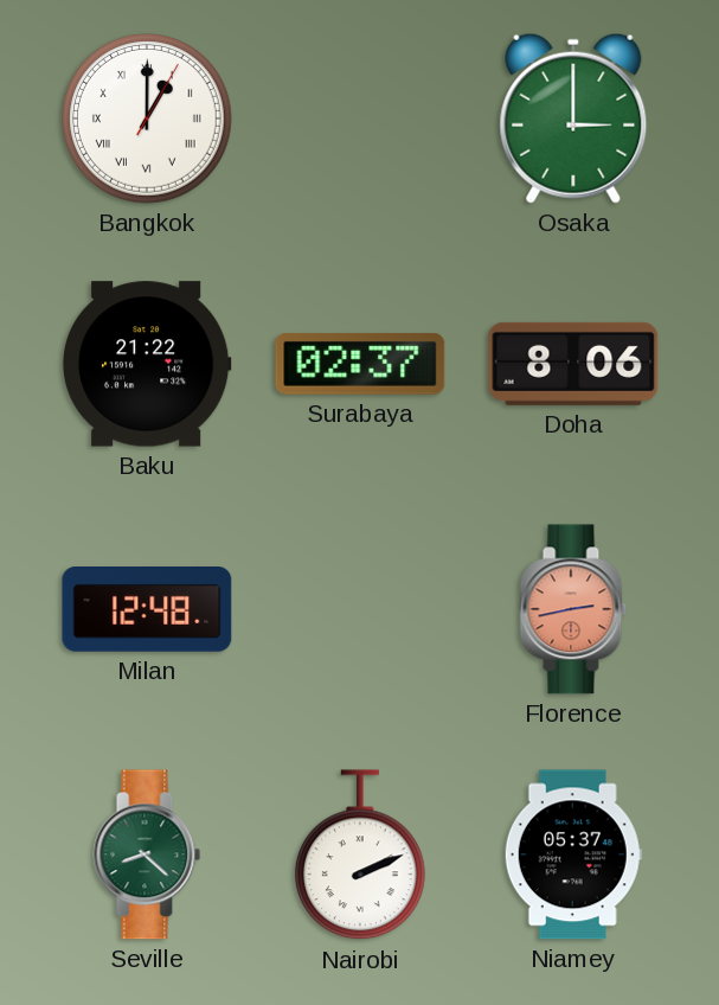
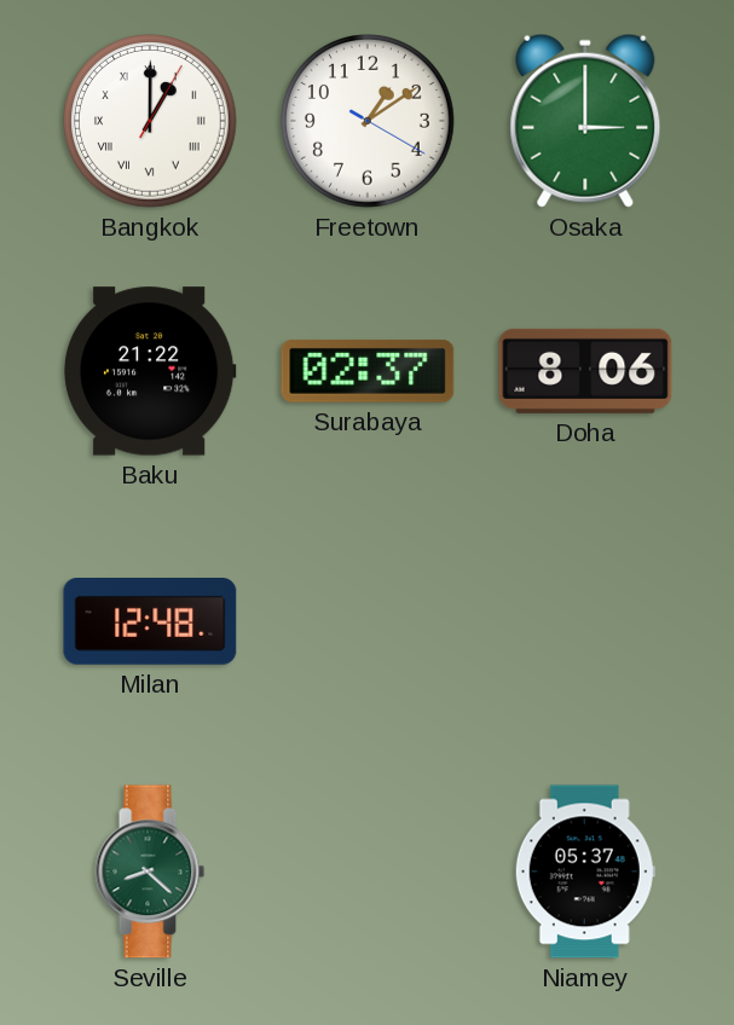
Freetown: none -> 1:09 (369, 122)
Florence: 2:43 -> none (573, 609)
Nairobi: 2:11 -> none (360, 856)
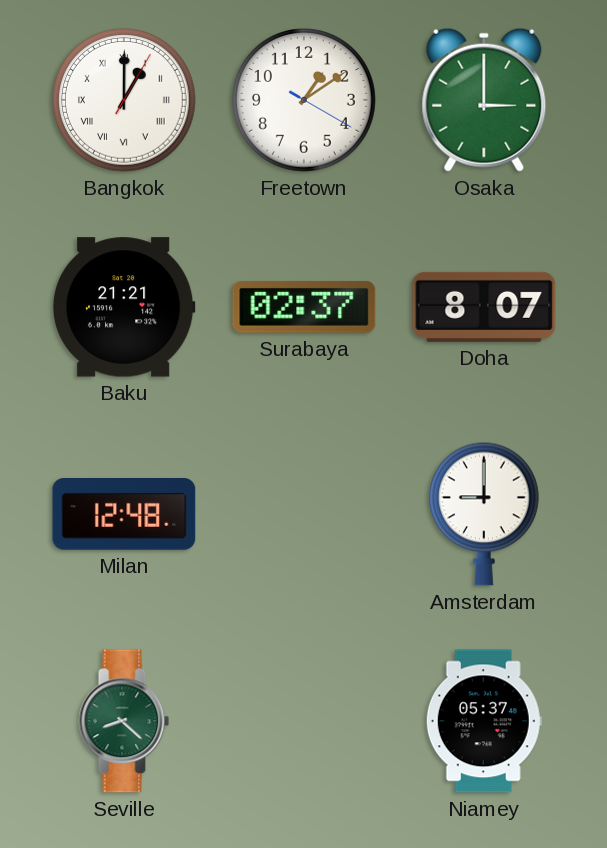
Baku: 21:22 -> 21:21 (124, 307)
Doha: 8:06 -> 8:07 (484, 307)
Amsterdam: none -> 9:00 (484, 514)
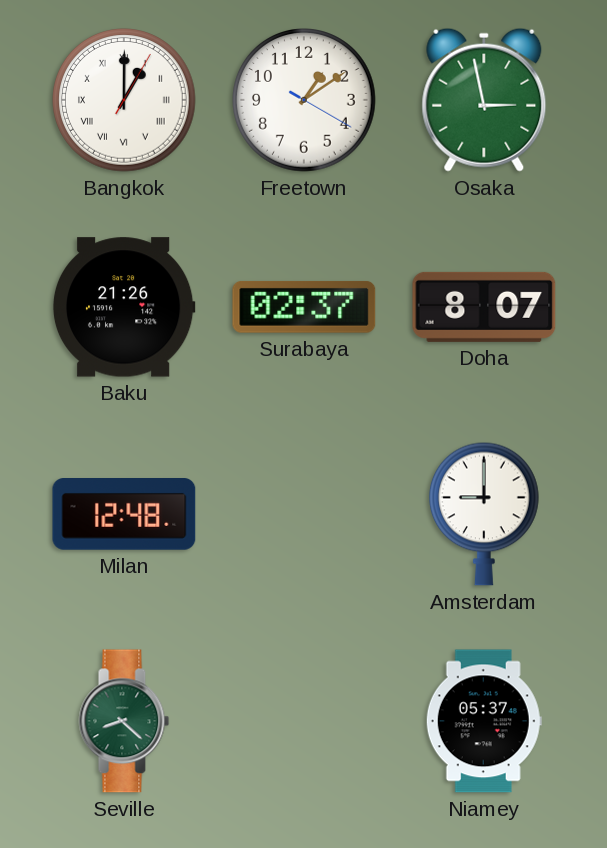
Osaka: 3:00 -> 2:58 (484, 100)
Baku: 21:21 -> 21:26 (124, 307)
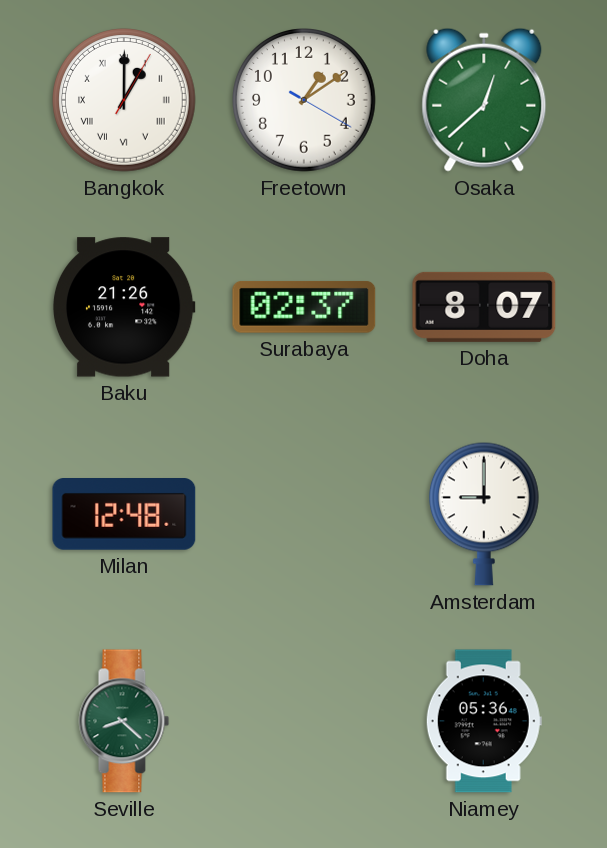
Osaka: 2:58 -> 12:38 (484, 100)
Niamey: 05:37 -> 05:36 (484, 721)
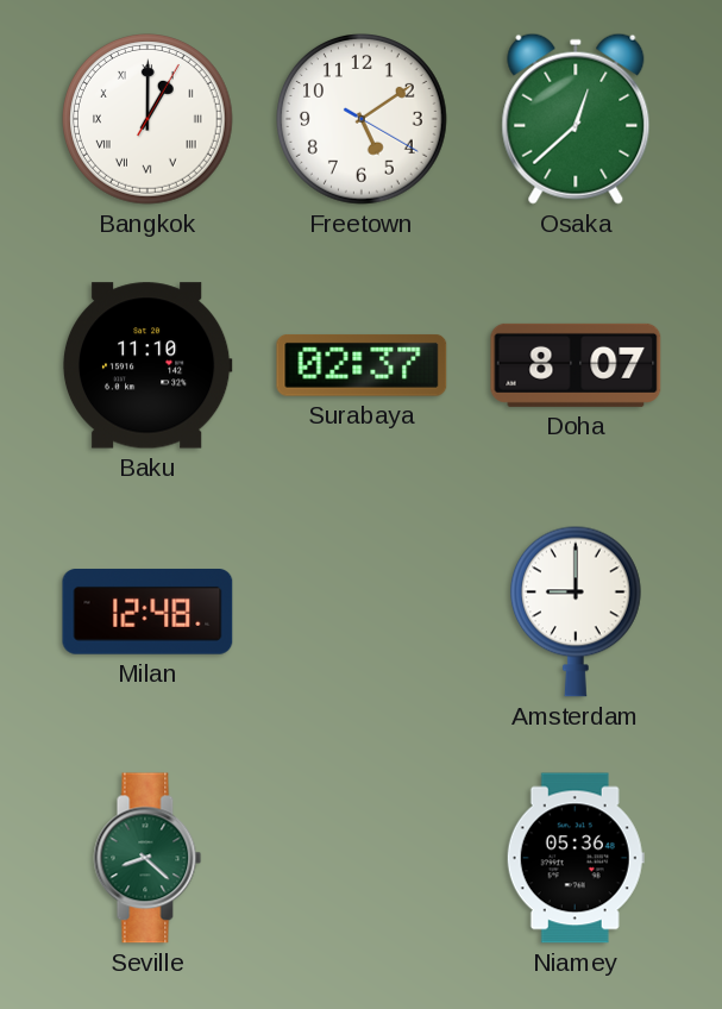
Freetown: 1:09 -> 5:09 (363, 120)
Baku: 21:26 -> 11:10 (147, 365)
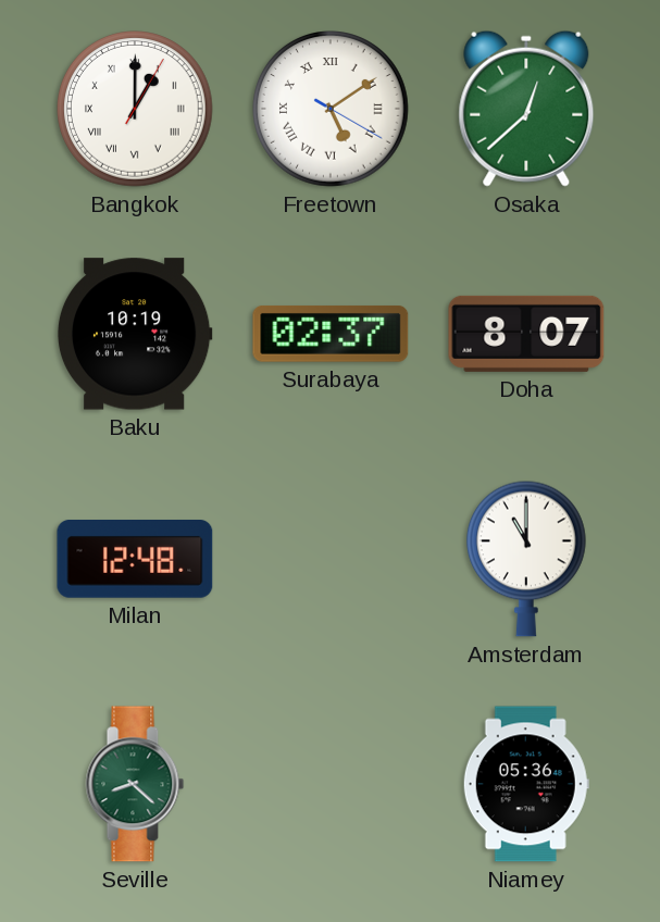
Freetown numerals: Arabic -> Roman (332, 110)
Baku: 11:10 -> 10:19 (135, 334)
Amsterdam: 9:00 -> 11:00 (526, 559)
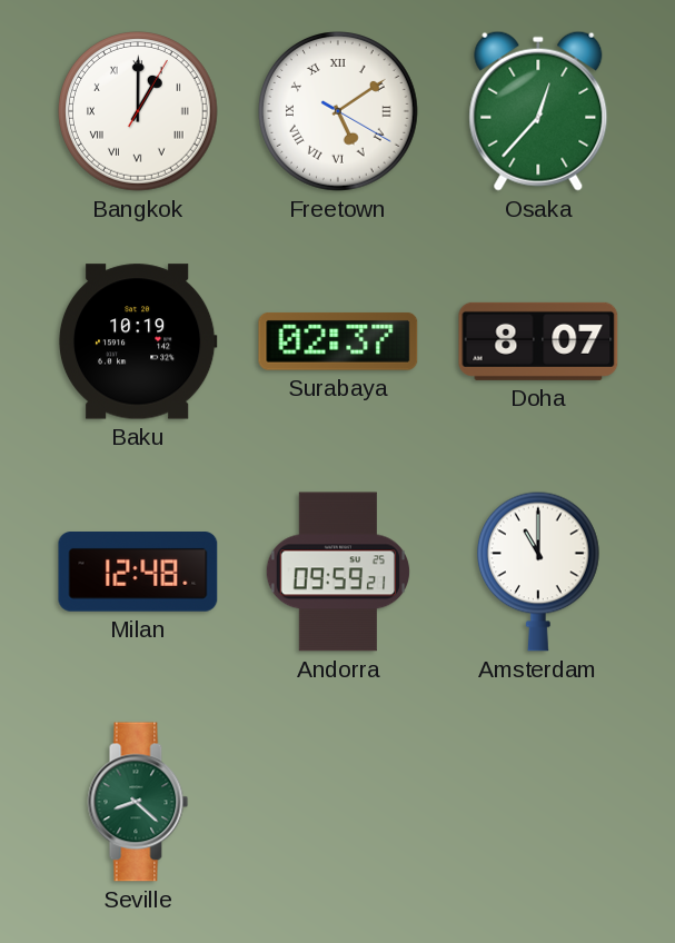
Osaka: 12:38 -> 12:37 (538, 111)
Andorra: none -> 09:59 (338, 572)
Niamey: 05:36 -> none (526, 784)
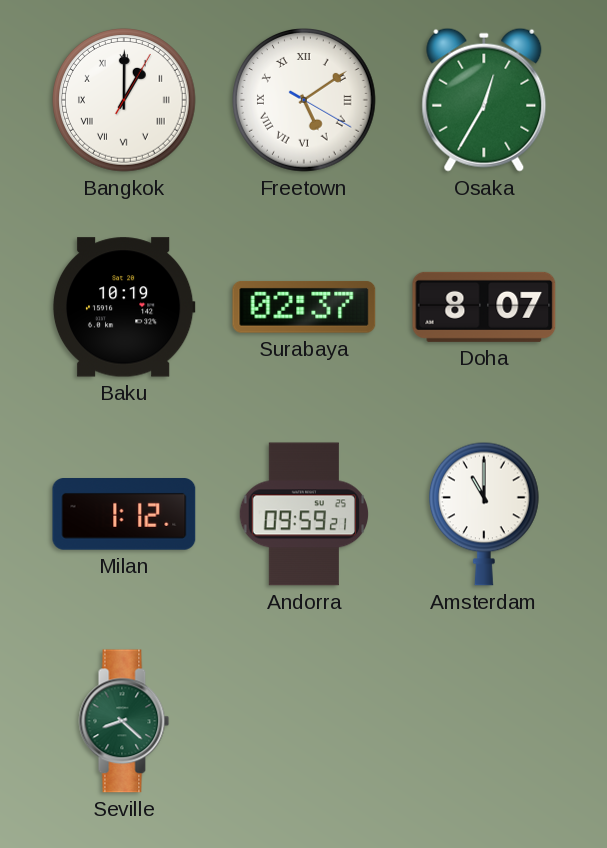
Osaka: 12:37 -> 12:35 (484, 100)
Milan: 12:48 -> 1:12 (124, 515)
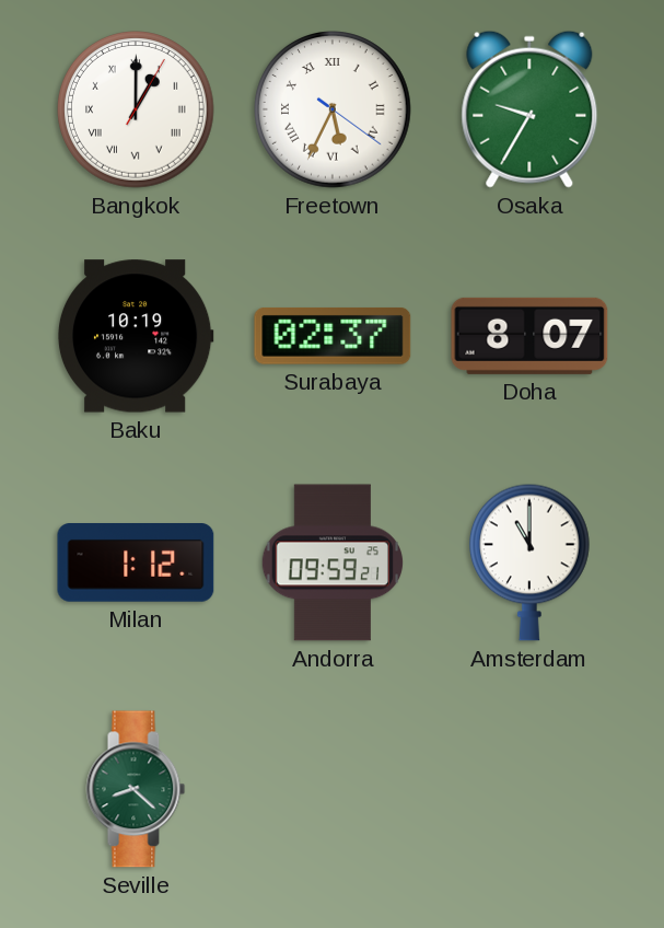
Freetown: 5:09 -> 5:34 (334, 111)
Osaka: 12:35 -> 9:35 (529, 109)
